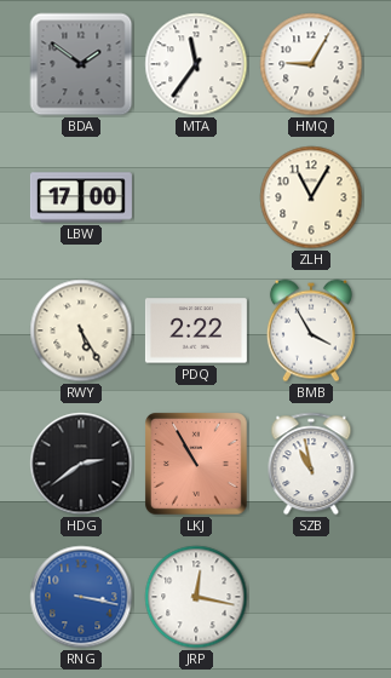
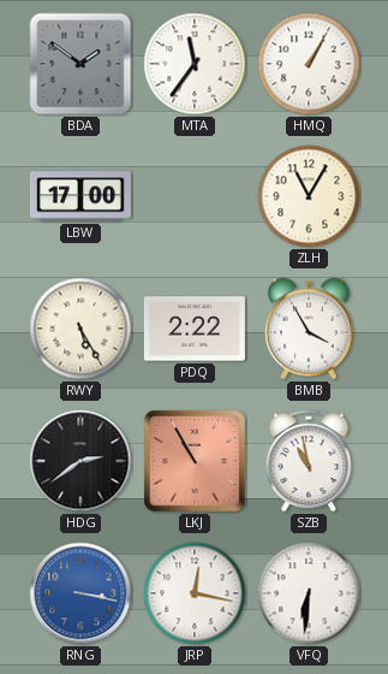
HMQ: 9:05 -> 1:05 (309, 64)
VFQ: none -> 6:31 (309, 593)
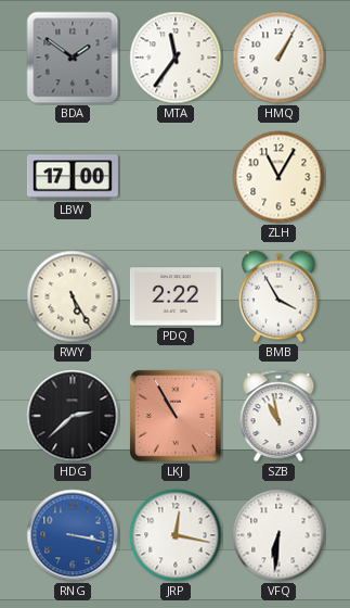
HDG: 2:39 -> 2:38 (73, 416)
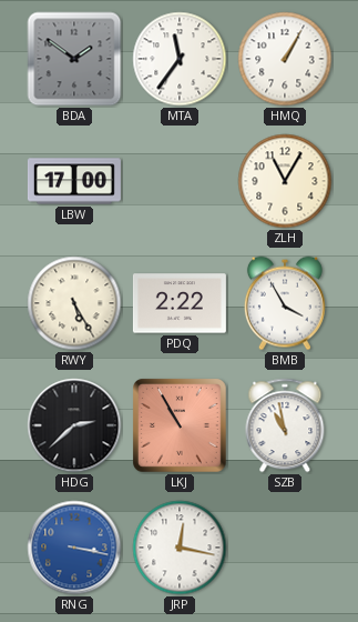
VFQ: 6:31 -> none (278, 535)
